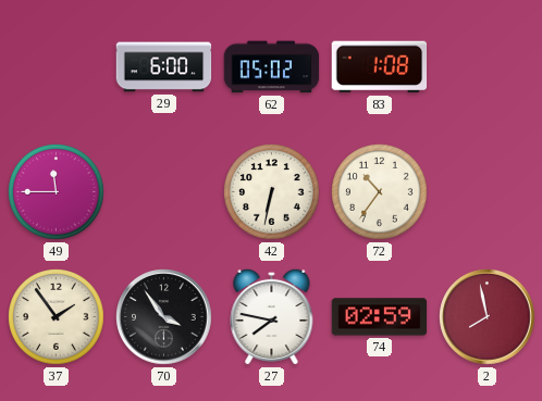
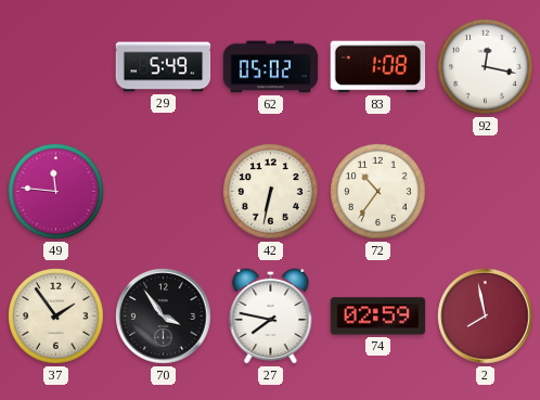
29: 6:00 -> 5:49 (164, 67)
92: none -> 12:17 (486, 67)
49: 11:45 -> 11:46 (56, 192)
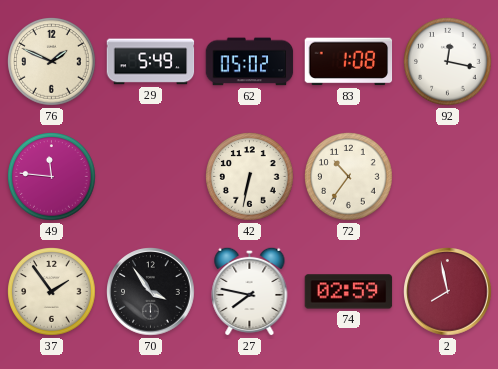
76: none -> 1:49 (52, 62)
